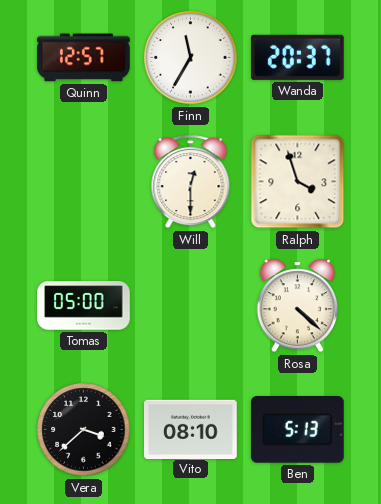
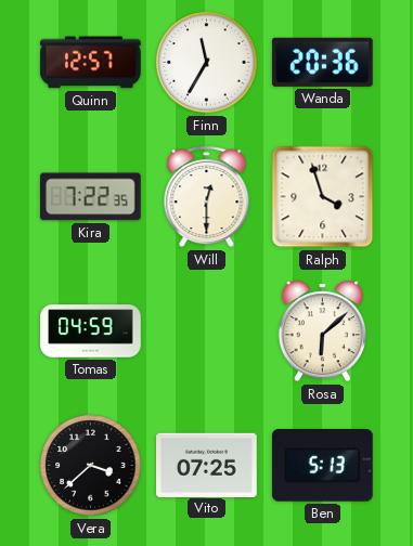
Wanda: 20:37 -> 20:36 (322, 62)
Kira: none -> 7:22 (90, 197)
Tomas: 05:00 -> 04:59 (91, 331)
Rosa: 4:22 -> 6:08 (323, 331)
Vito: 08:10 -> 07:25 (207, 465)
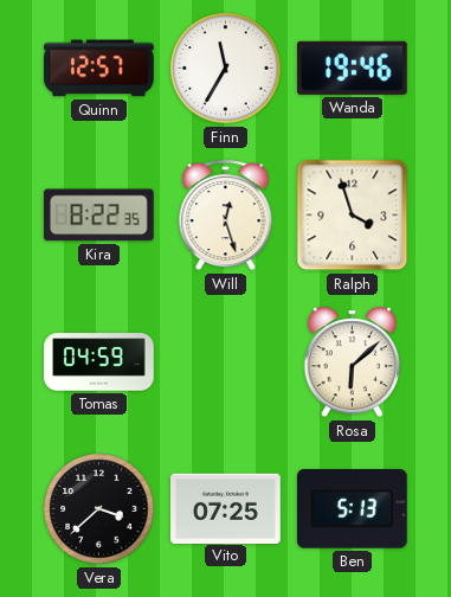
Wanda: 20:36 -> 19:46 (352, 68)
Kira: 7:22 -> 8:22 (98, 216)
Will: 12:30 -> 12:27 (226, 216)
